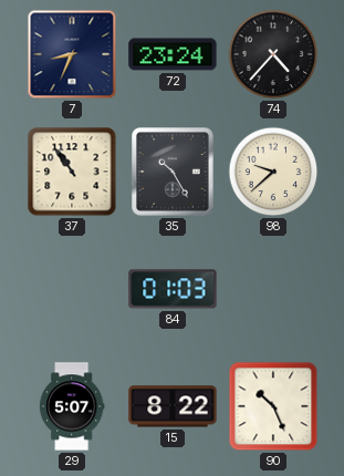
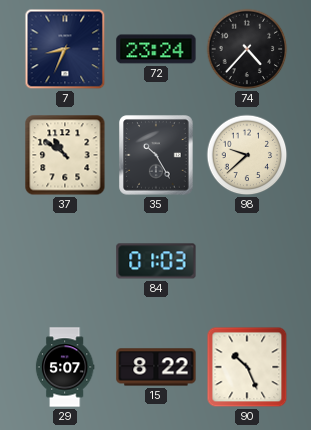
37: 10:54 -> 10:51 (65, 155)
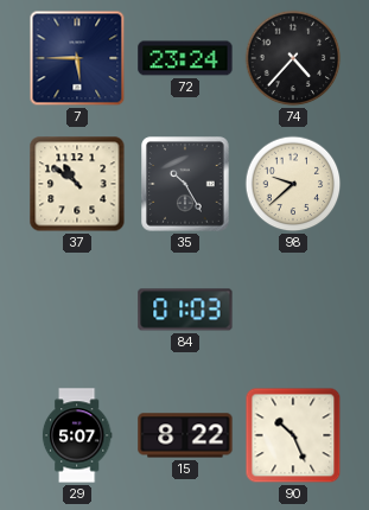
7: 8:34 -> 5:45 (77, 58)
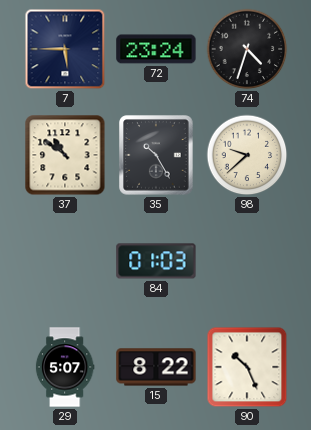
74: 4:37 -> 4:33 (247, 49)
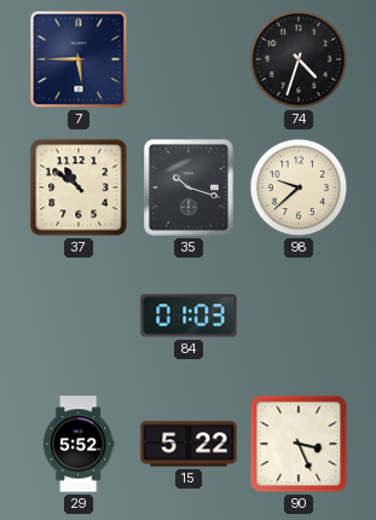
72: 23:24 -> none (156, 49)
35: 10:25 -> 10:18 (189, 187)
29: 5:07 -> 5:52 (79, 444)
15: 8:22 -> 5:22 (189, 444)
90: 10:26 -> 3:26 (299, 444)
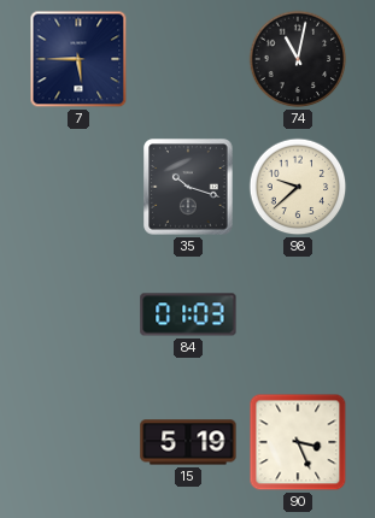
74: 4:33 -> 11:02 (298, 59)
37: 10:51 -> none (79, 187)
29: 5:52 -> none (79, 444)
15: 5:22 -> 5:19 (188, 442)
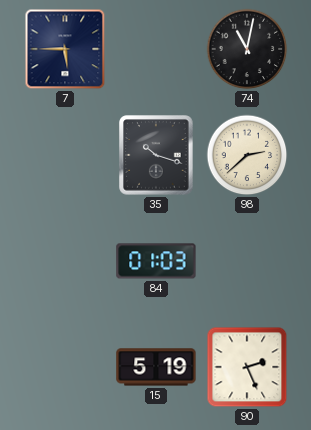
98: 9:38 -> 2:38 (247, 155)
90: 3:26 -> 2:26 (247, 367)
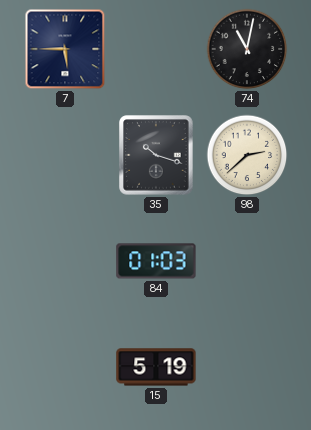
90: 2:26 -> none (247, 367)
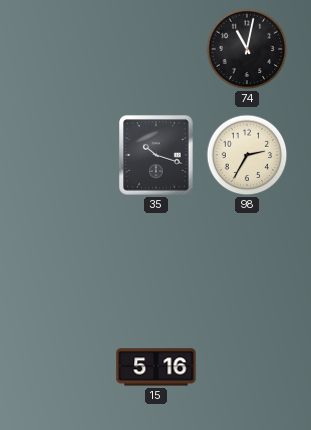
7: 5:45 -> none (65, 49)
98: 2:38 -> 2:35 (247, 155)
84: 01:03 -> none (156, 261)
15: 5:19 -> 5:16 (156, 367)
